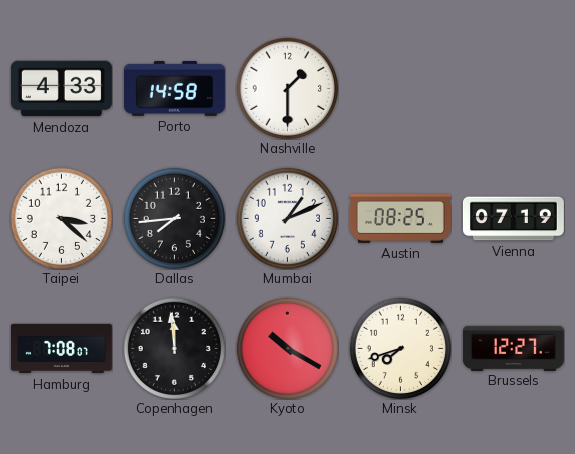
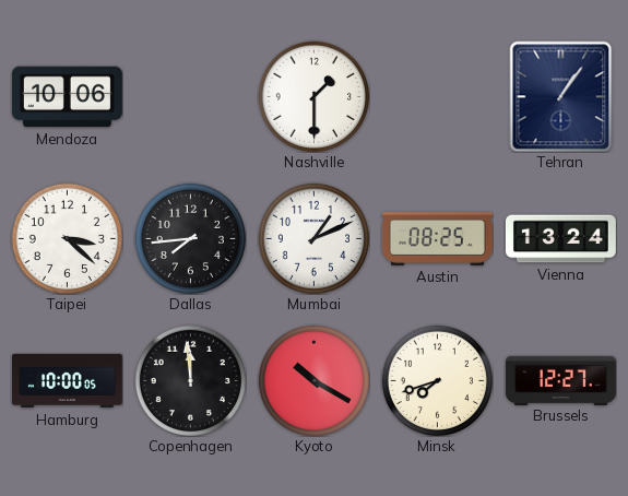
Mendoza: 4:33 -> 10:06 (67, 97)
Porto: 14:58 -> none (174, 88)
Tehran: none -> 1:06 (561, 96)
Vienna: 07:19 -> 13:24 (560, 239)
Hamburg: 7:08 -> 10:00 (67, 381)
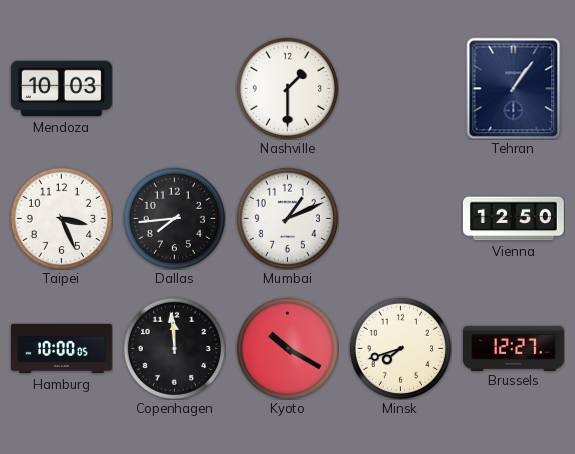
Mendoza: 10:06 -> 10:03 (61, 89)
Taipei: 3:22 -> 3:26 (61, 218)
Austin: 08:25 -> none (437, 239)
Vienna: 13:24 -> 12:50 (513, 219)
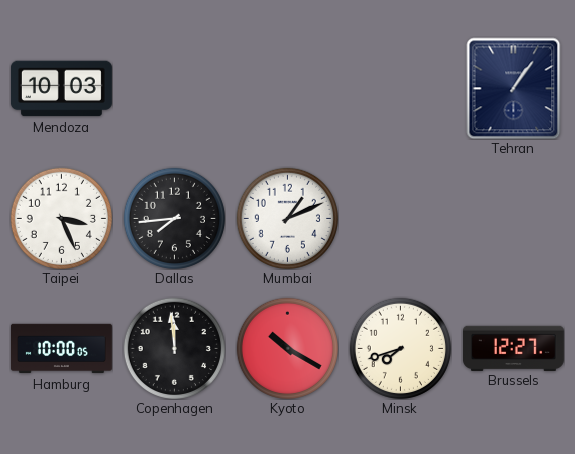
Nashville: 1:30 -> none (287, 88)
Vienna: 12:50 -> none (513, 219)
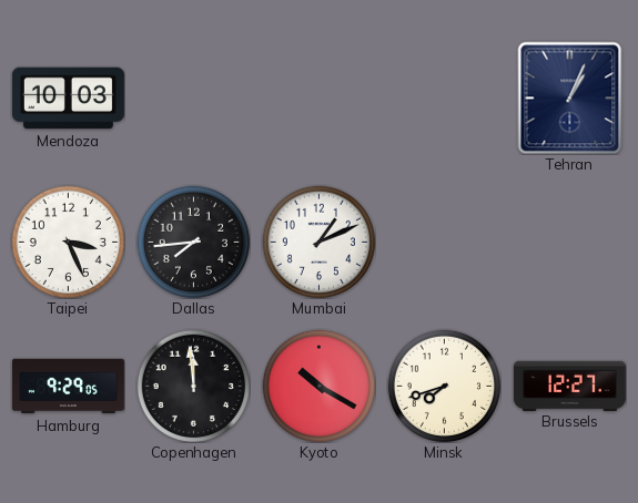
Tehran: 1:06 -> 1:04 (570, 97)
Hamburg: 10:00 -> 9:29 (68, 387)
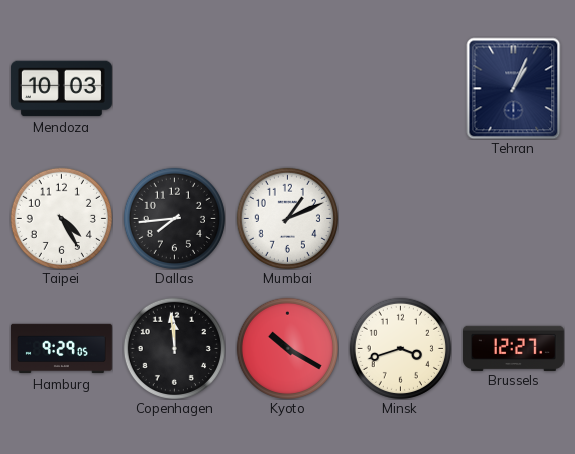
Taipei: 3:26 -> 4:25 (61, 218)
Minsk: 7:42 -> 3:42 (400, 348)
